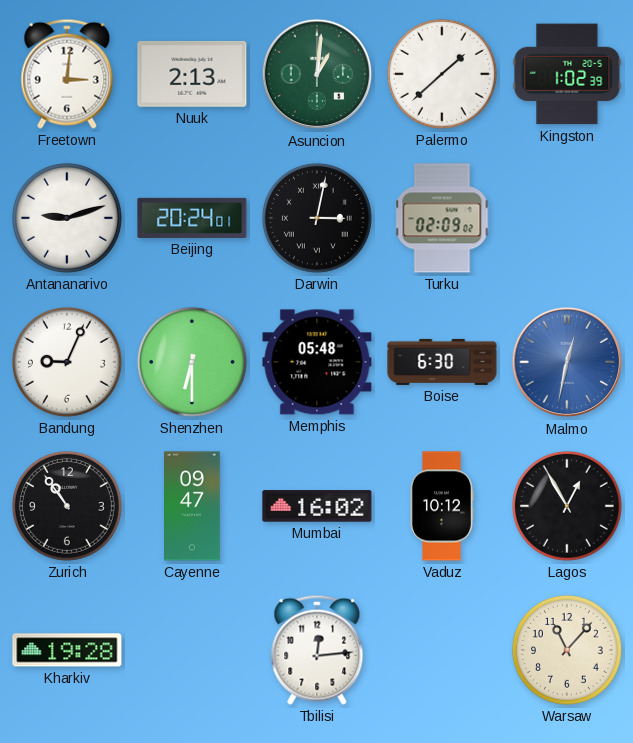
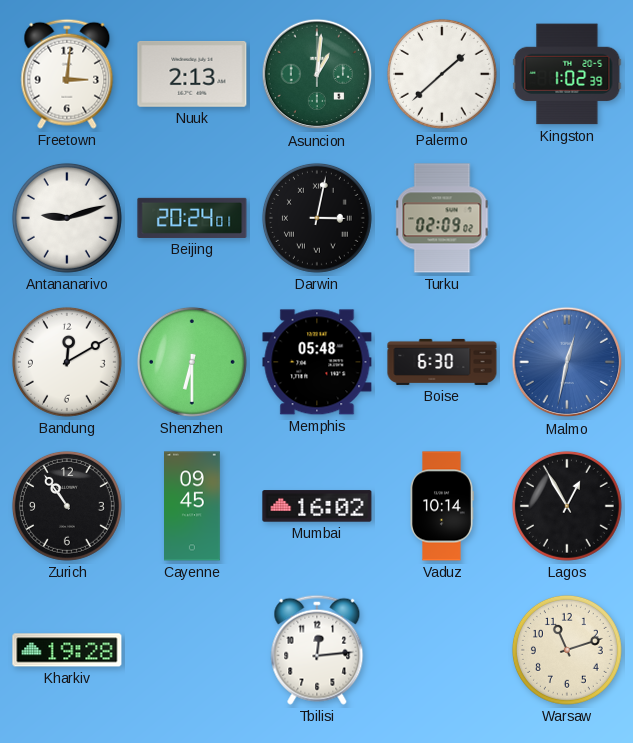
Bandung: 9:04 -> 12:10 (67, 362)
Cayenne: 09:47 -> 09:45 (193, 506)
Vaduz: 10:12 -> 10:14 (442, 506)
Warsaw: 11:07 -> 11:12 (567, 650)
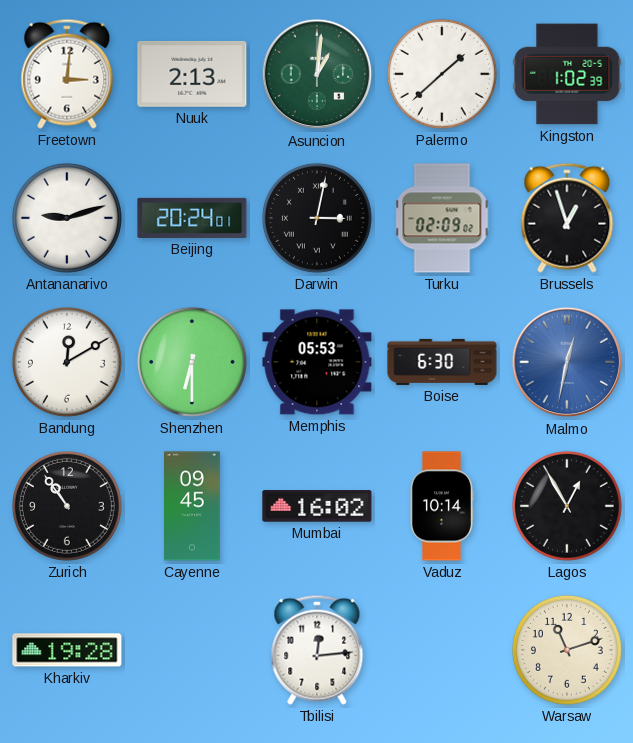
Brussels: none -> 12:57 (567, 218)
Memphis: 05:48 -> 05:53 (317, 362)
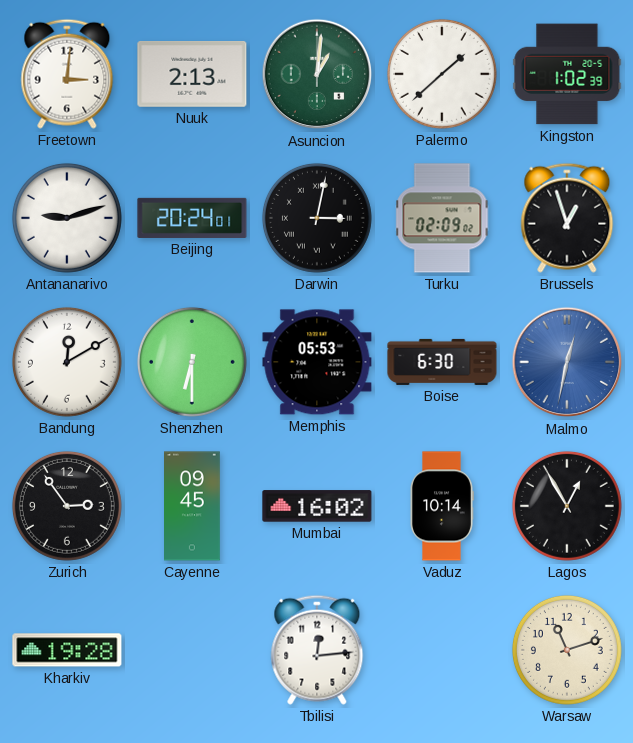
Zurich: 10:54 -> 2:54 (67, 506)
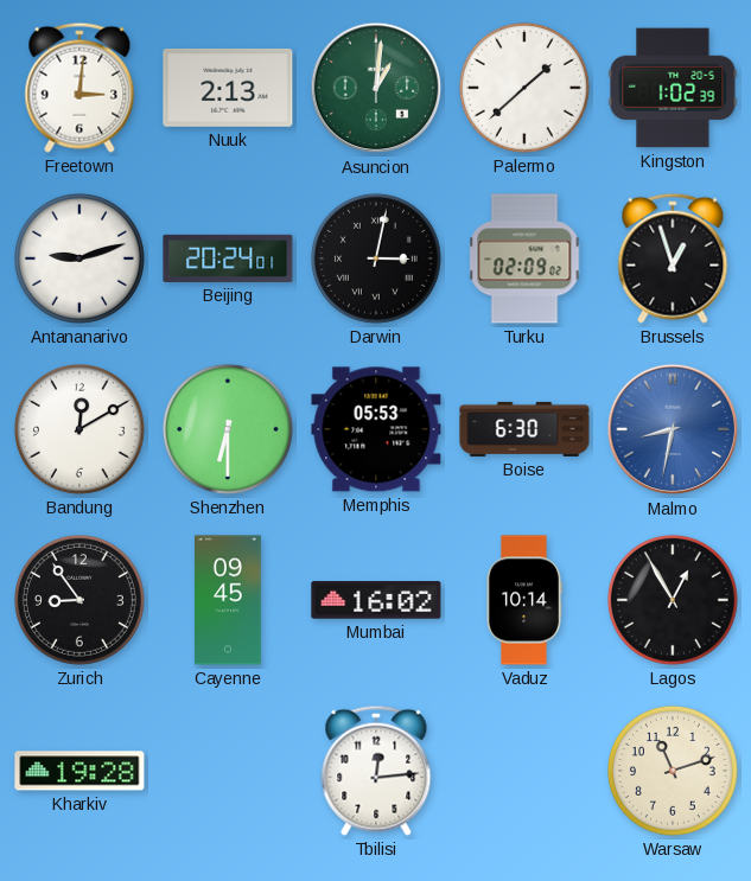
Malmo: 12:32 -> 8:32 (673, 429)
Zurich: 2:54 -> 8:54 (79, 600)
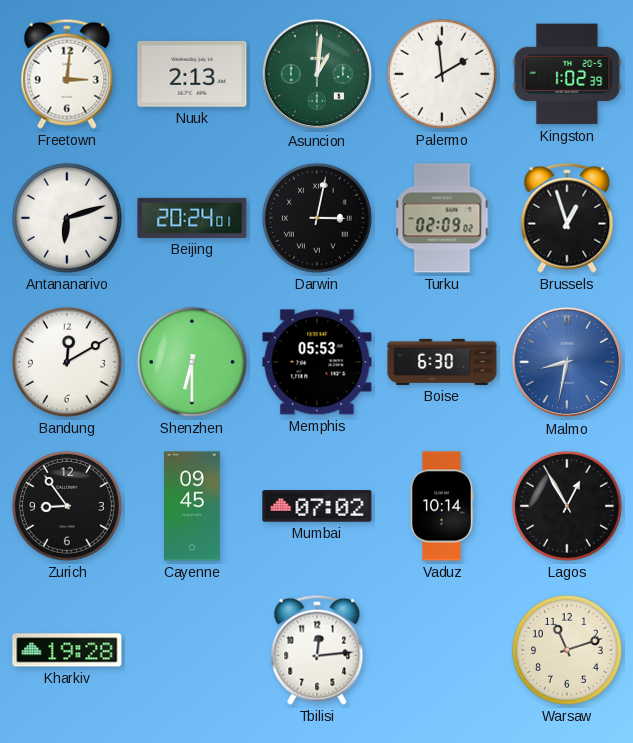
Palermo: 1:38 -> 1:59 (442, 74)
Antananarivo: 9:12 -> 6:12 (67, 218)
Mumbai: 16:02 -> 07:02 (317, 506)
